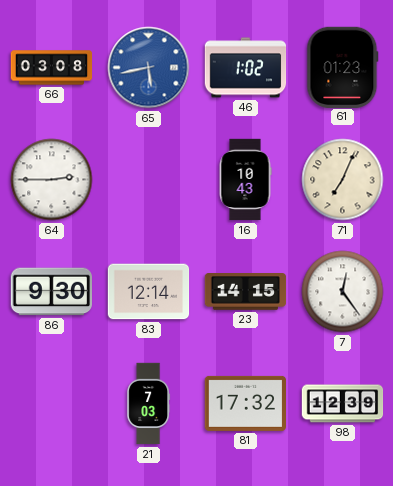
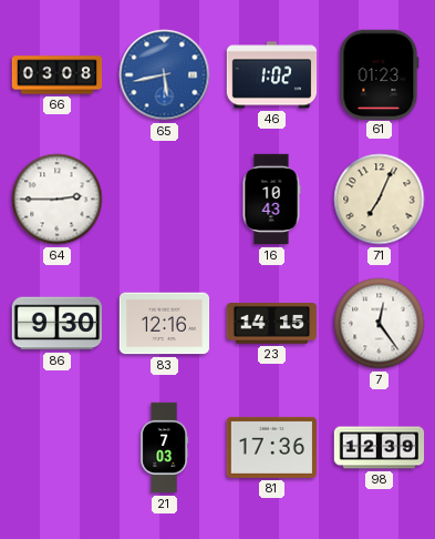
83: 12:14 -> 12:16 (165, 324)
81: 17:32 -> 17:36 (271, 447)
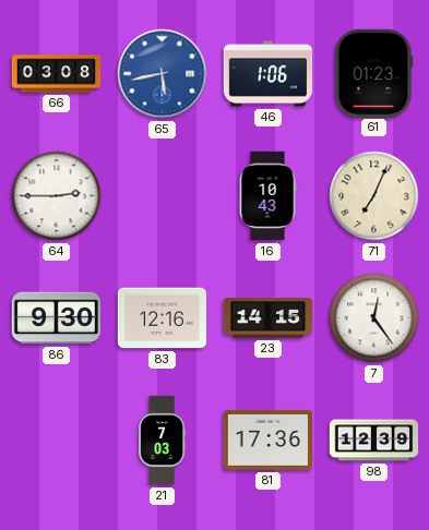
46: 1:02 -> 1:06 (269, 74)
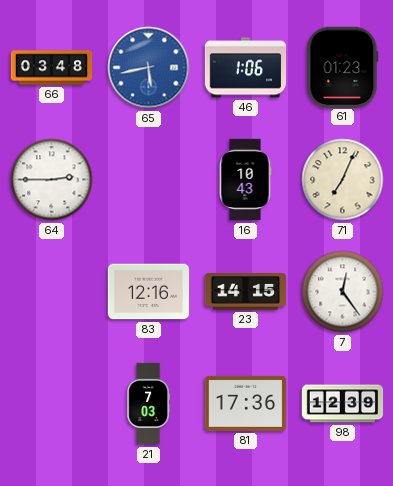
66: 03:08 -> 03:48 (52, 68)
86: 9:30 -> none (56, 318)
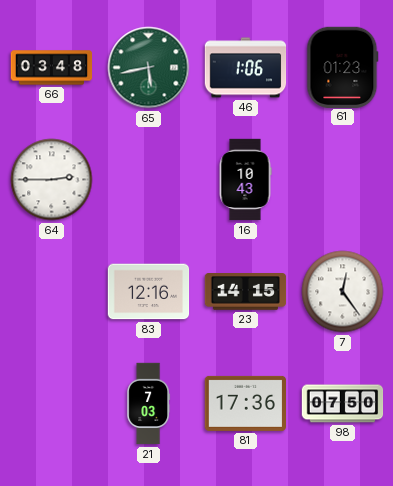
65 dial: blue -> green (149, 68)
71: 7:04 -> none (343, 180)
98: 12:39 -> 07:50 (343, 404)
